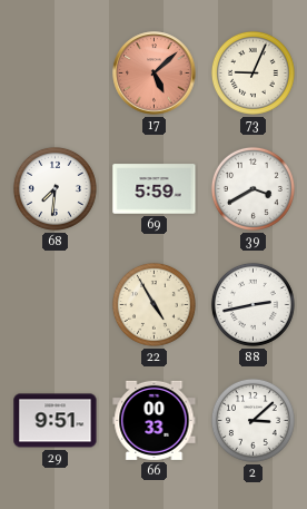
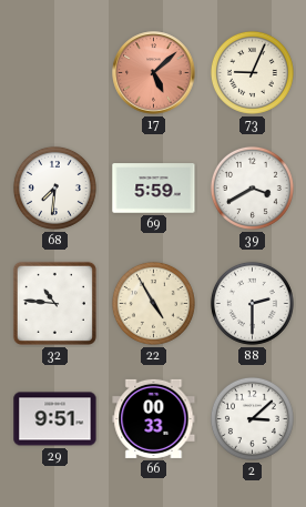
32: none -> 10:46 (54, 303)
88: 2:43 -> 2:30 (252, 303)
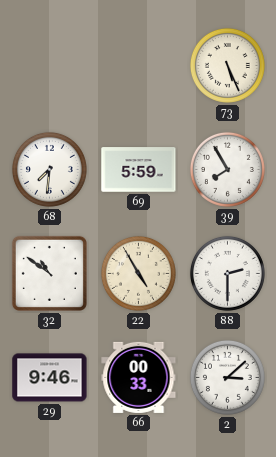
17: 5:08 -> none (154, 73)
73: 9:04 -> 5:26 (227, 65)
39: 3:40 -> 7:55 (227, 169)
32: 10:46 -> 10:51 (49, 273)
29: 9:51 -> 9:46 (50, 378)
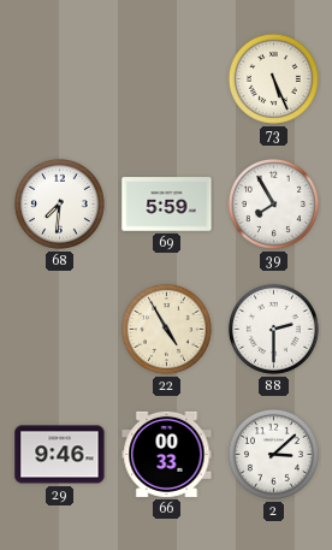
32: 10:51 -> none (49, 273)
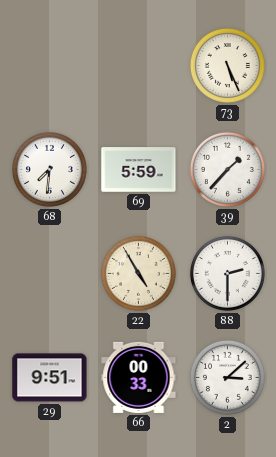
39: 7:55 -> 1:37 (227, 169)
29: 9:46 -> 9:51 (50, 378)
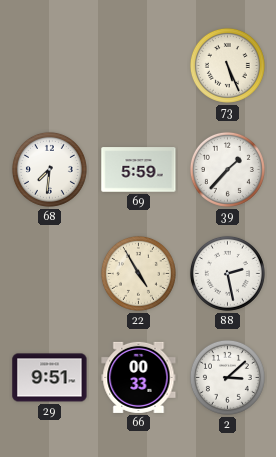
88: 2:30 -> 2:28 (227, 273)
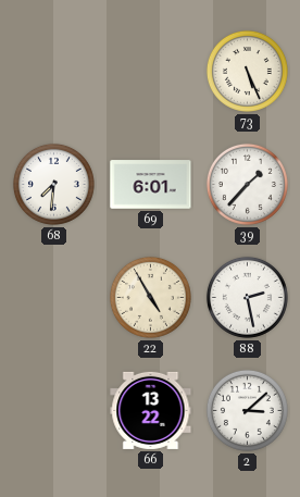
69: 5:59 -> 6:01 (151, 185)
29: 9:51 -> none (50, 378)
66: 00:33 -> 13:22 (151, 410)
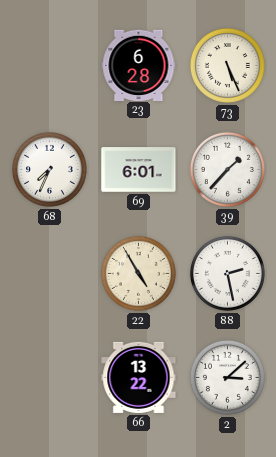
23: none -> 6:28 (139, 65)
68: 7:31 -> 7:34 (49, 169)
